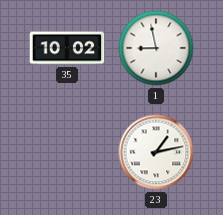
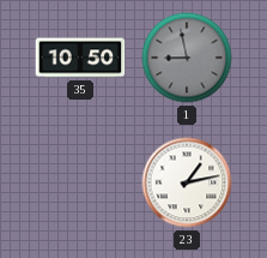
35: 10:02 -> 10:50 (80, 58)
1 dial: white -> grey (187, 58)
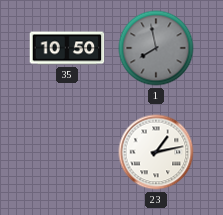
1: 8:58 -> 7:58 (156, 48)
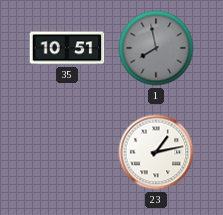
35: 10:50 -> 10:51 (67, 48)
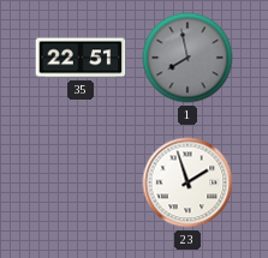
35: 10:51 -> 22:51 (81, 58)
23: 1:13 -> 1:57 (187, 182)
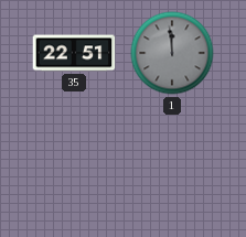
1: 7:58 -> 11:59 (172, 53)
23: 1:57 -> none (187, 182)
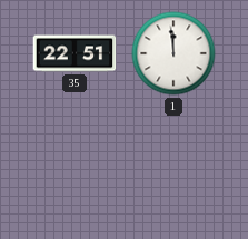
1 dial: grey -> white (173, 53)
